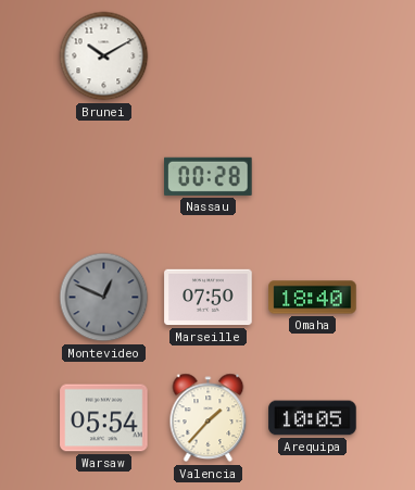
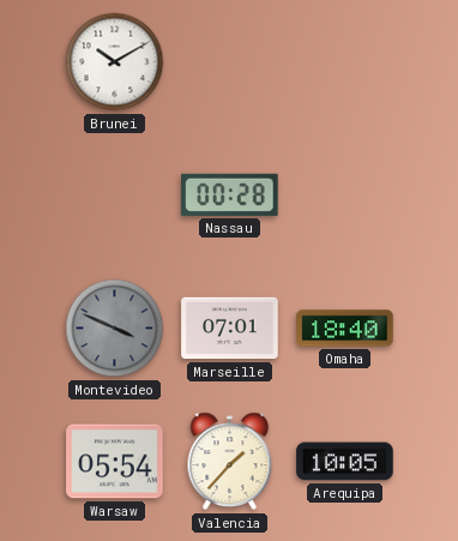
Montevideo: 12:49 -> 3:49 (115, 329)
Marseille: 07:50 -> 07:01 (230, 329)
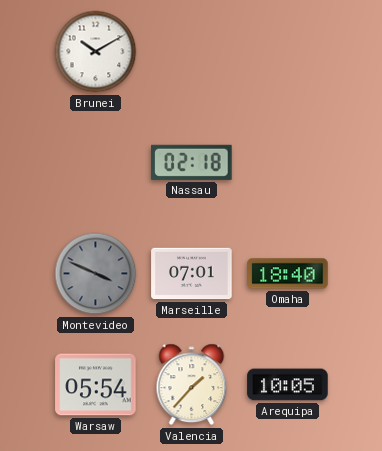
Nassau: 00:28 -> 02:18 (192, 162)
